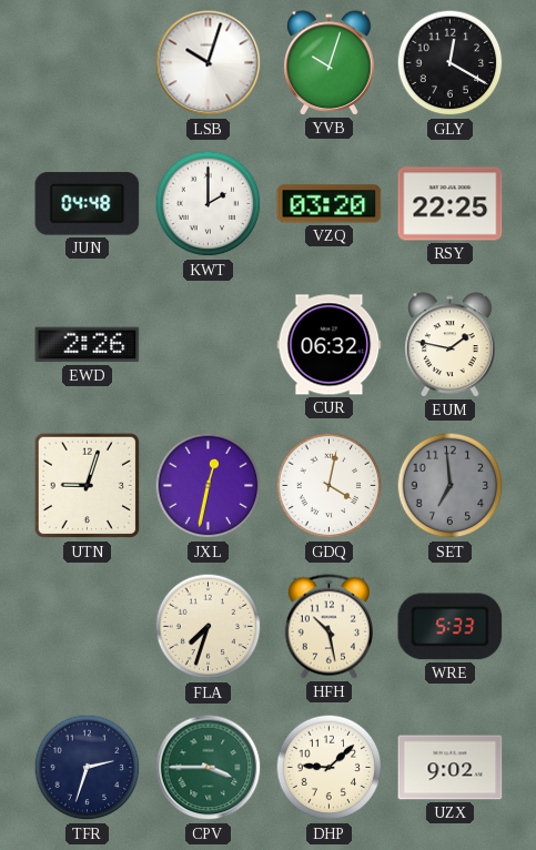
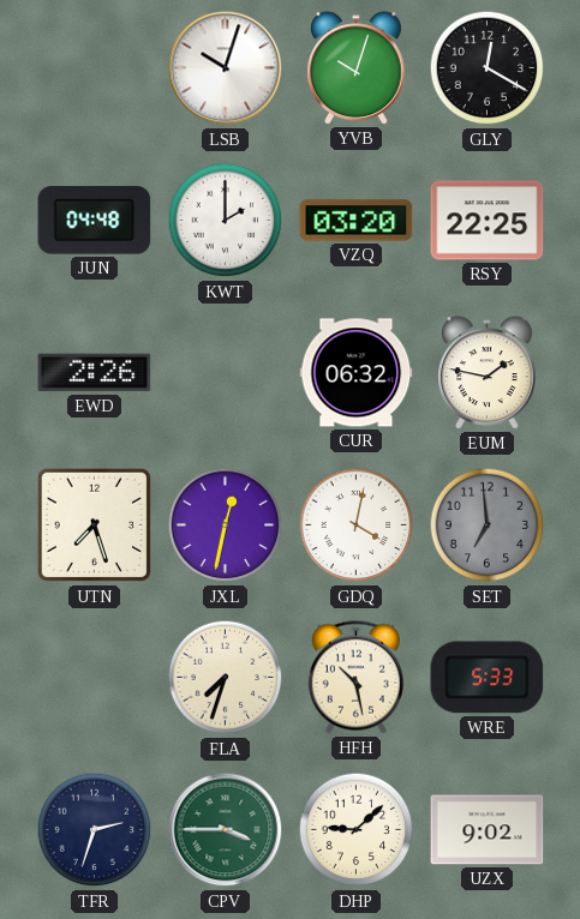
UTN: 9:03 -> 7:27 (95, 525)
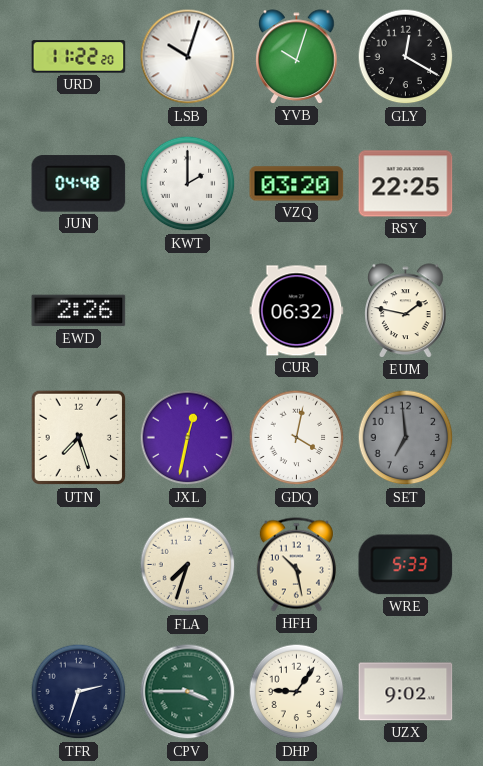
URD: none -> 11:22 (79, 57)
DHP: 9:08 -> 9:06 (297, 692)
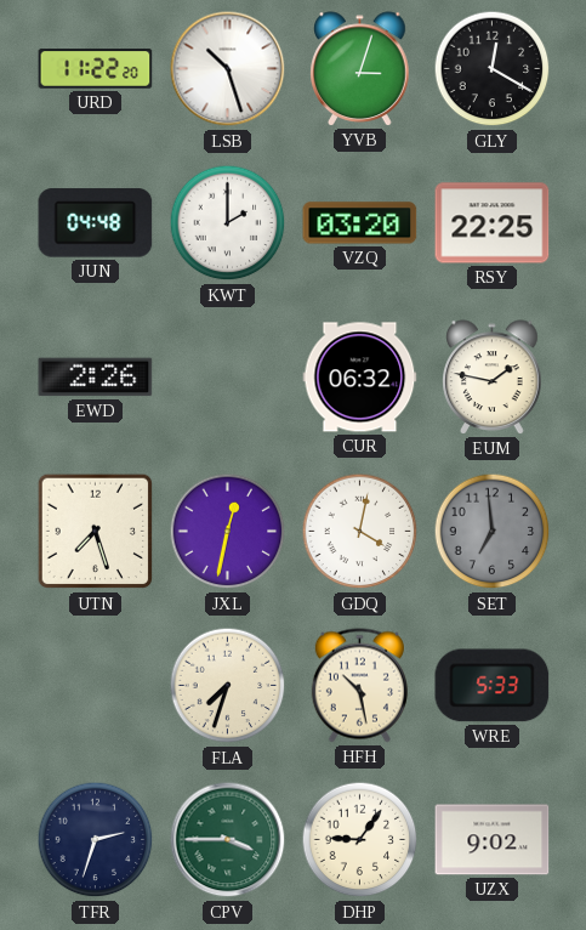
LSB: 10:03 -> 10:27 (228, 69)
YVB: 10:03 -> 3:03 (360, 69)
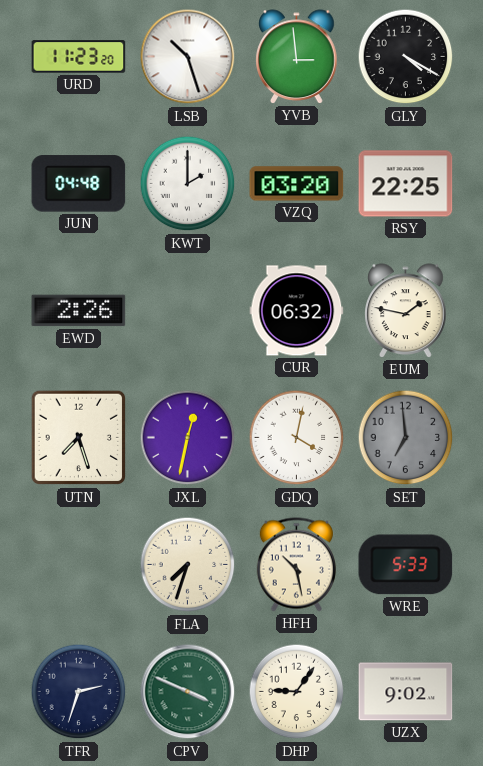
URD: 11:22 -> 11:23 (79, 57)
YVB: 3:03 -> 2:59 (297, 57)
GLY: 12:20 -> 4:20 (406, 57)
CPV: 3:45 -> 3:49 (188, 692)
